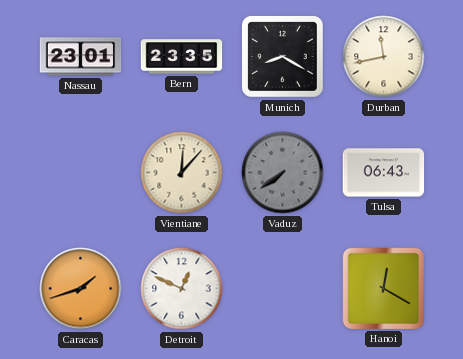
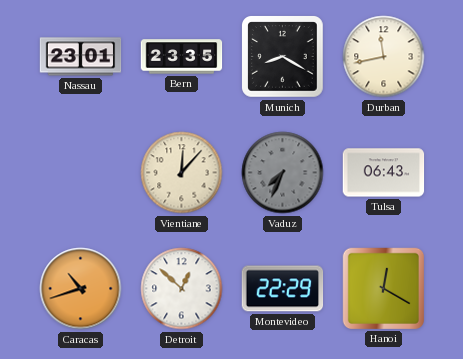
Vaduz: 7:39 -> 7:34 (283, 173)
Caracas: 1:42 -> 10:42 (81, 289)
Detroit: 12:49 -> 12:52 (182, 289)
Montevideo: none -> 22:29 (283, 289)
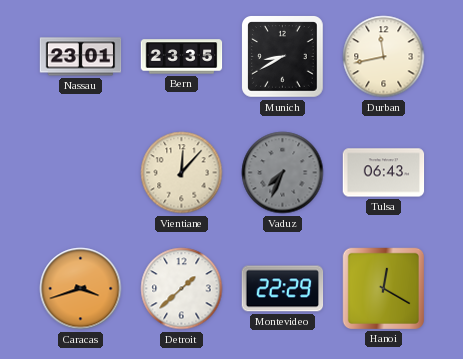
Munich: 8:20 -> 8:40 (283, 57)
Caracas: 10:42 -> 3:42 (81, 289)
Detroit: 12:52 -> 1:38 (182, 289)
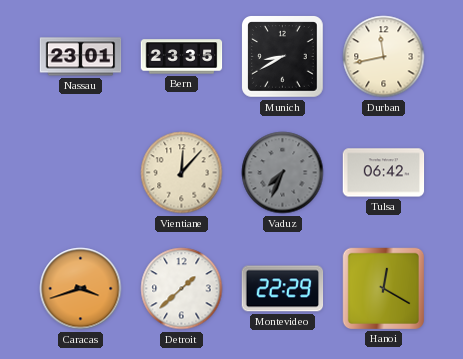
Tulsa: 06:43 -> 06:42 (384, 173)
